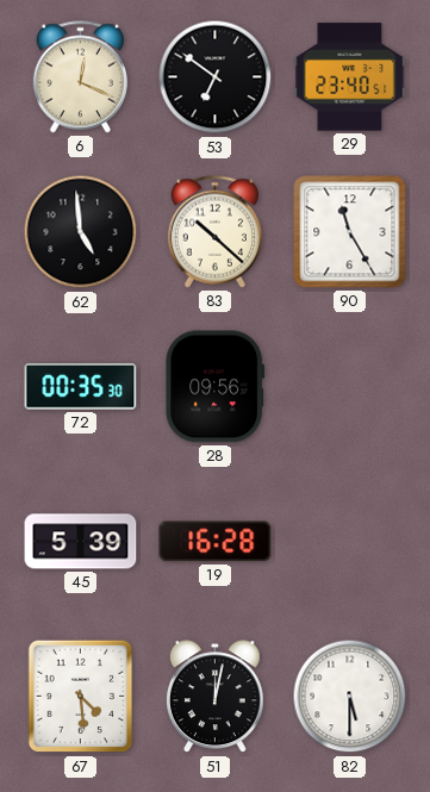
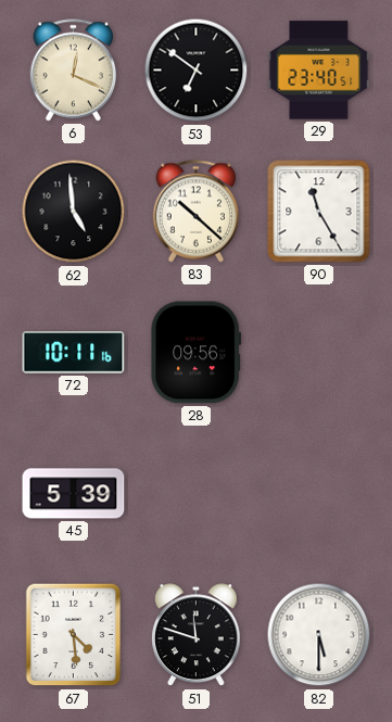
72: 00:35 -> 10:11 (74, 353)
19: 16:28 -> none (216, 542)
51: 12:02 -> 11:48 (195, 635)
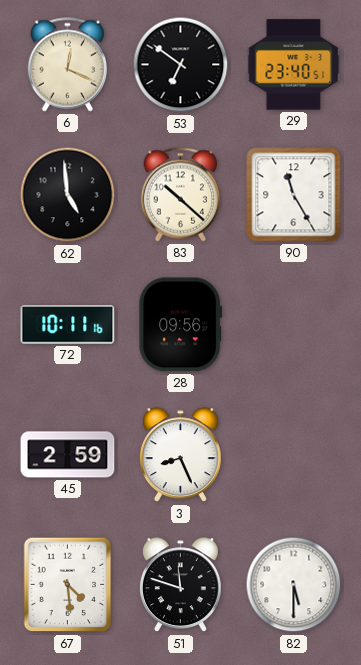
45: 5:39 -> 2:59 (68, 455)
3: none -> 8:26 (180, 455)
